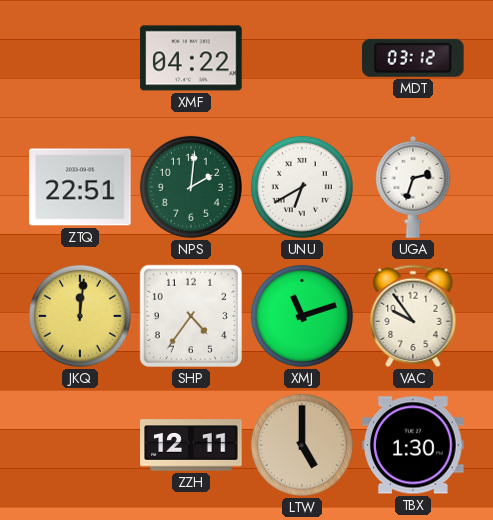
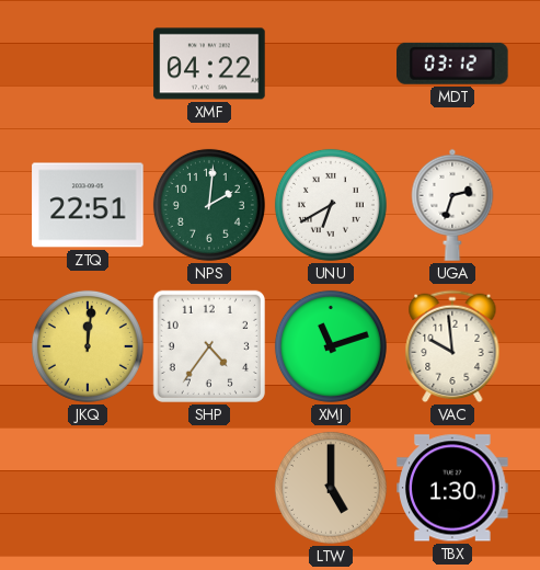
VAC: 9:54 -> 9:59 (452, 346)
ZZH: 12:11 -> none (191, 445)
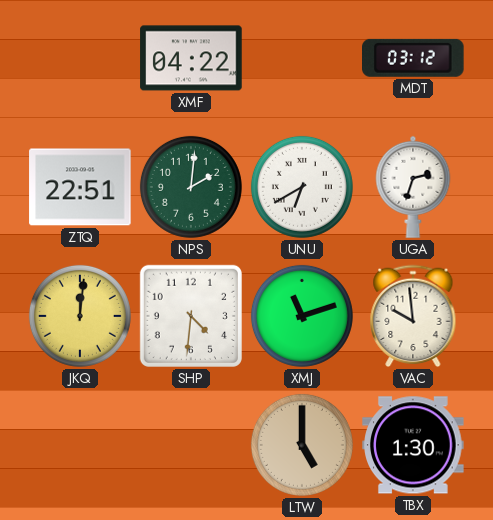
SHP: 4:36 -> 4:31 (191, 316)
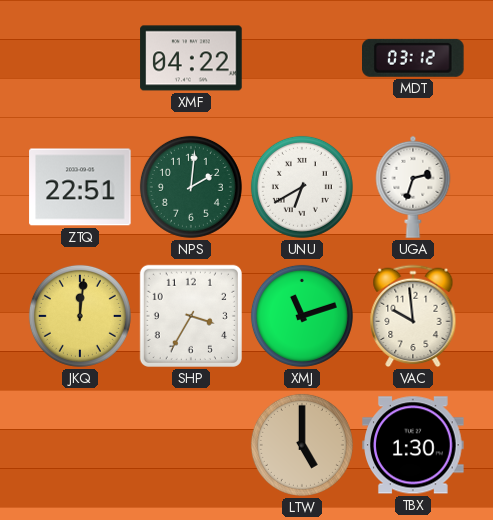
SHP: 4:31 -> 3:35 (191, 316)
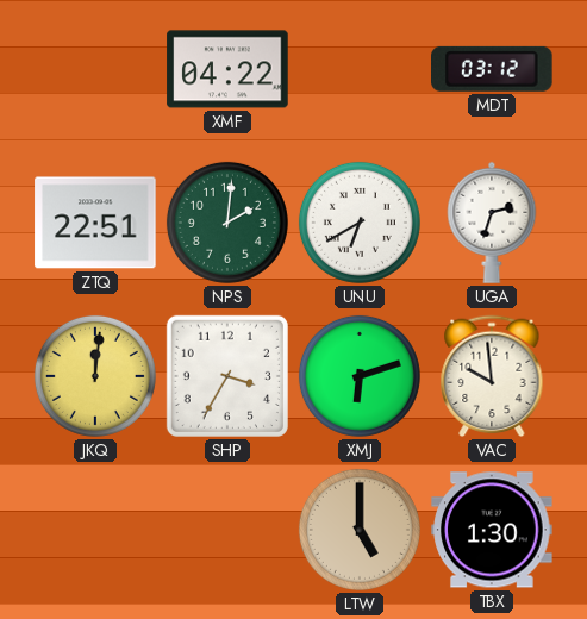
XMJ: 11:12 -> 6:12 (360, 376)
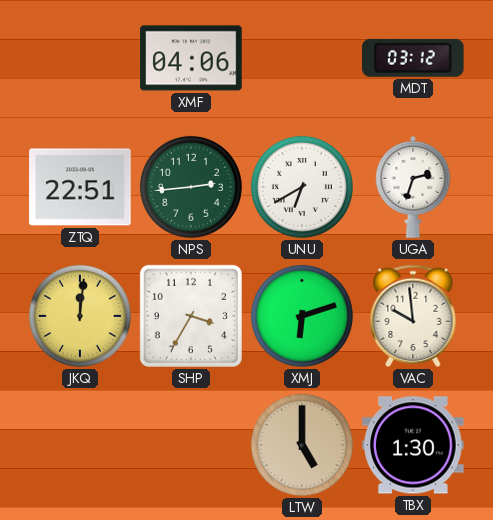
XMF: 04:22 -> 04:06 (191, 58)
NPS: 2:01 -> 2:44 (191, 187)
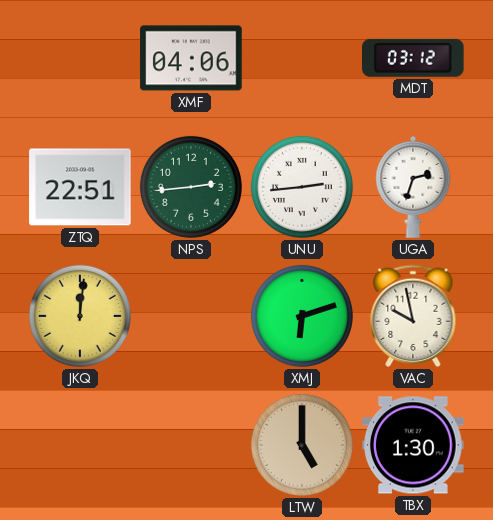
UNU: 6:40 -> 2:44 (302, 187)
SHP: 3:35 -> none (191, 316)
VAC: 9:59 -> 9:58 (413, 316)
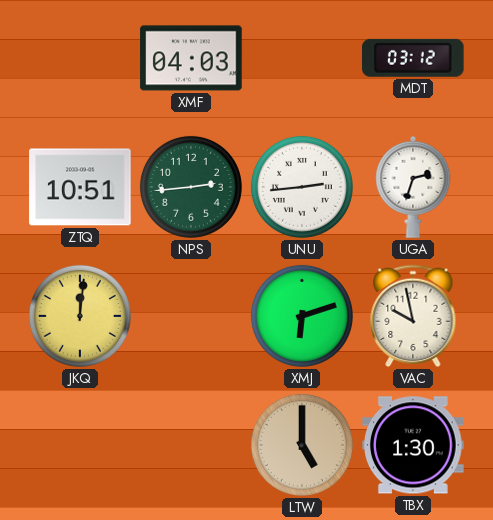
XMF: 04:06 -> 04:03 (191, 58)
ZTQ: 22:51 -> 10:51 (80, 187)
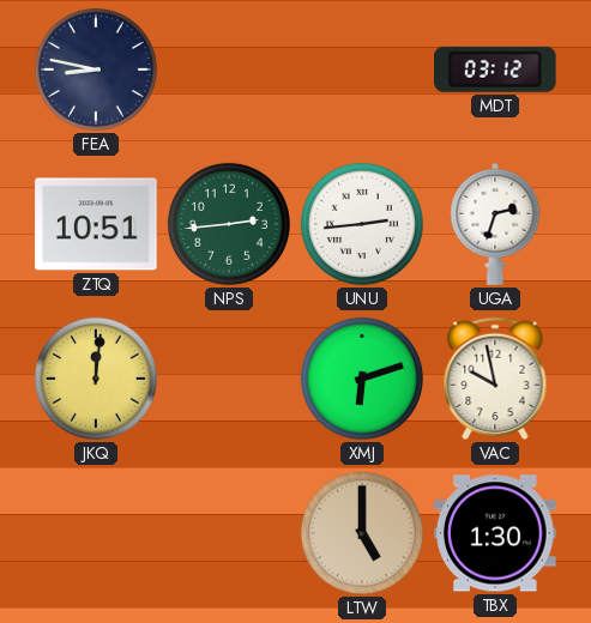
FEA: none -> 8:47 (96, 69)
XMF: 04:03 -> none (191, 58)
